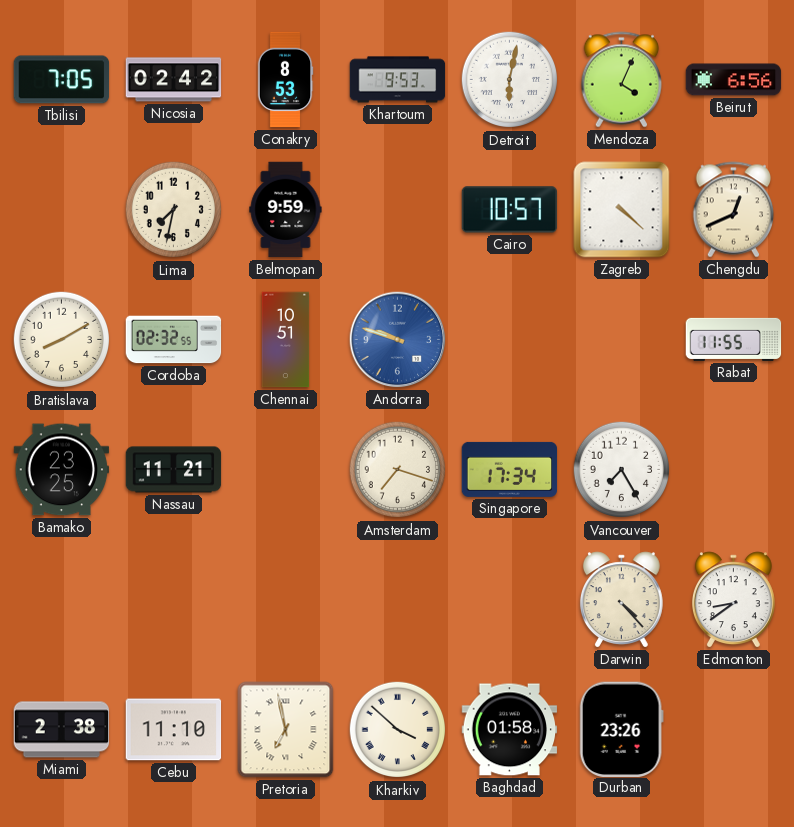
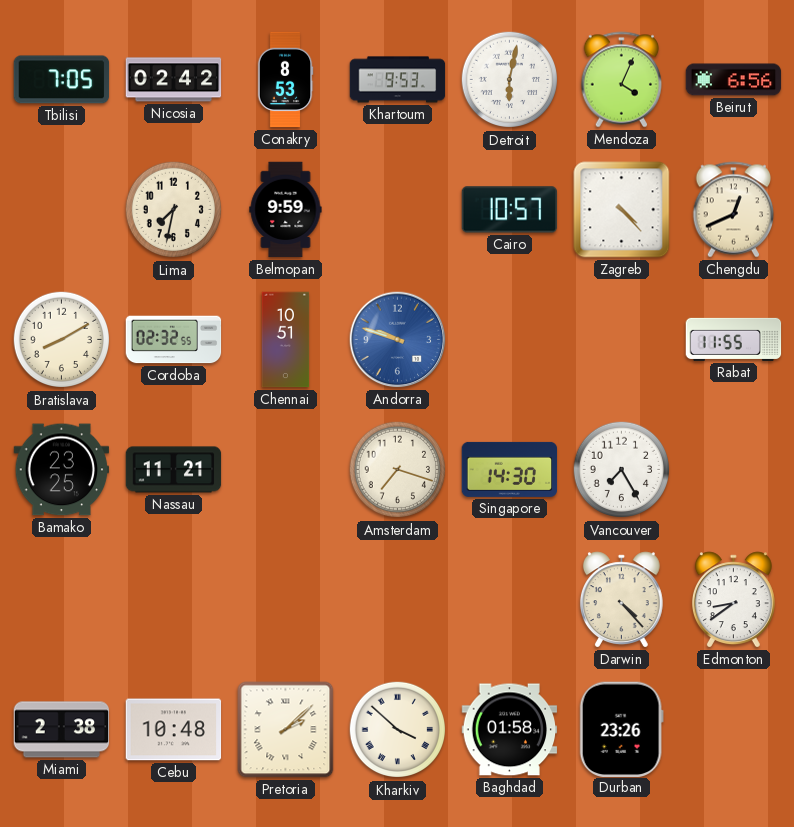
Zagreb: 4:22 -> 4:23 (622, 210)
Singapore: 17:34 -> 14:30 (510, 469)
Cebu: 11:10 -> 10:48 (174, 730)
Pretoria: 6:58 -> 2:08 (286, 730)
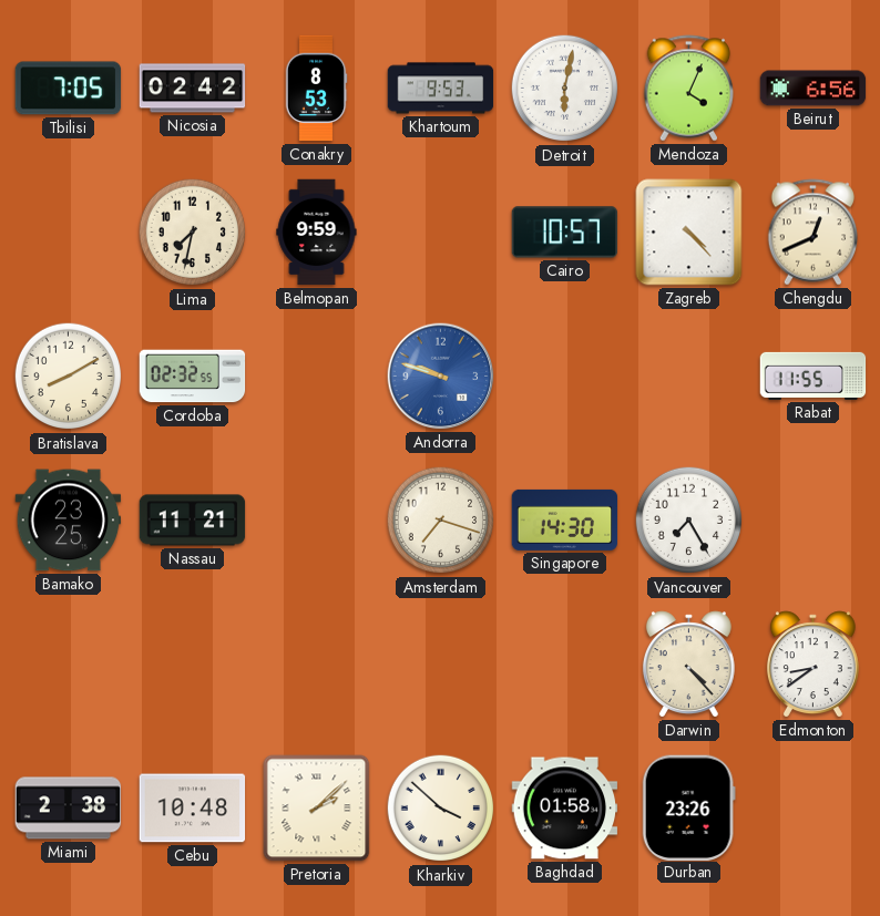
Chennai: 10:51 -> none (286, 340)
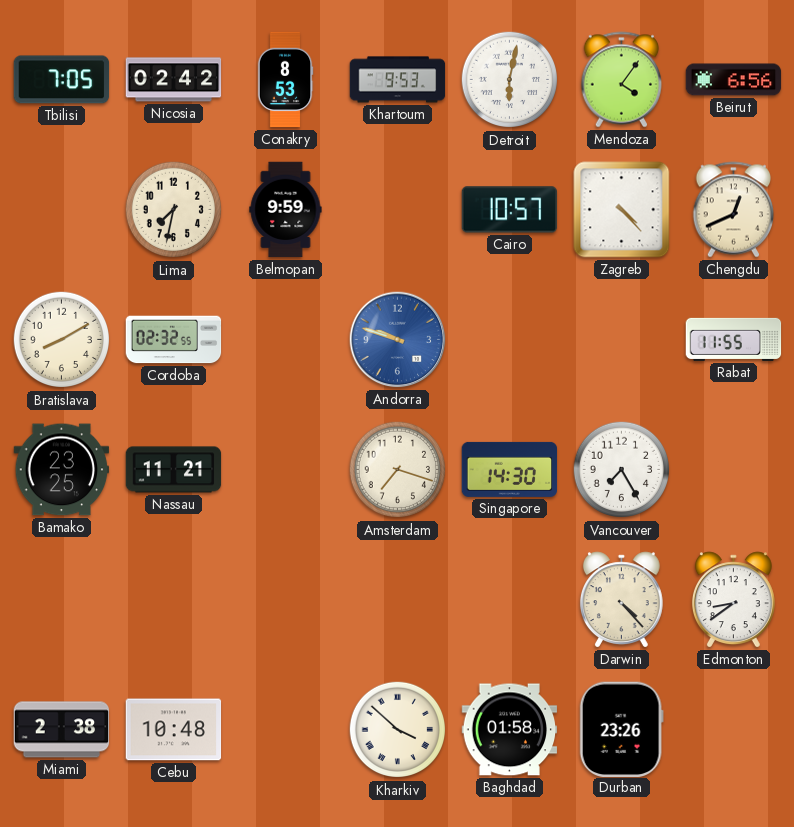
Mendoza: 4:04 -> 4:06 (621, 80)
Pretoria: 2:08 -> none (317, 809)
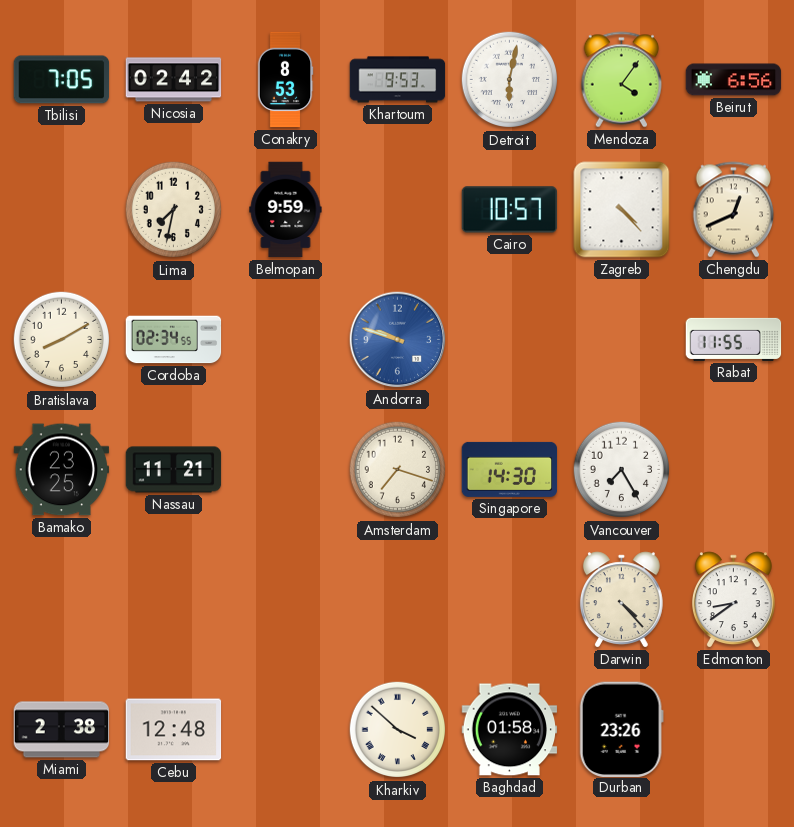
Cordoba: 02:32 -> 02:34 (174, 340)
Cebu: 10:48 -> 12:48 (174, 730)
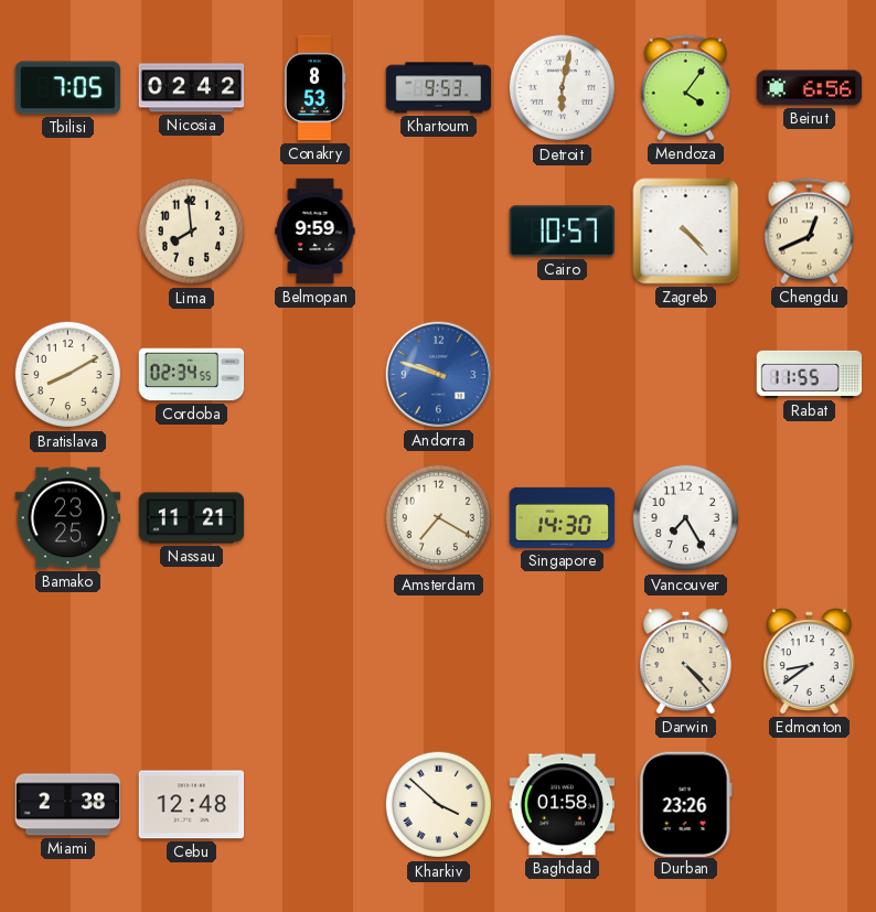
Lima: 7:32 -> 7:59 (192, 232)
Amsterdam: 7:18 -> 7:20 (439, 518)
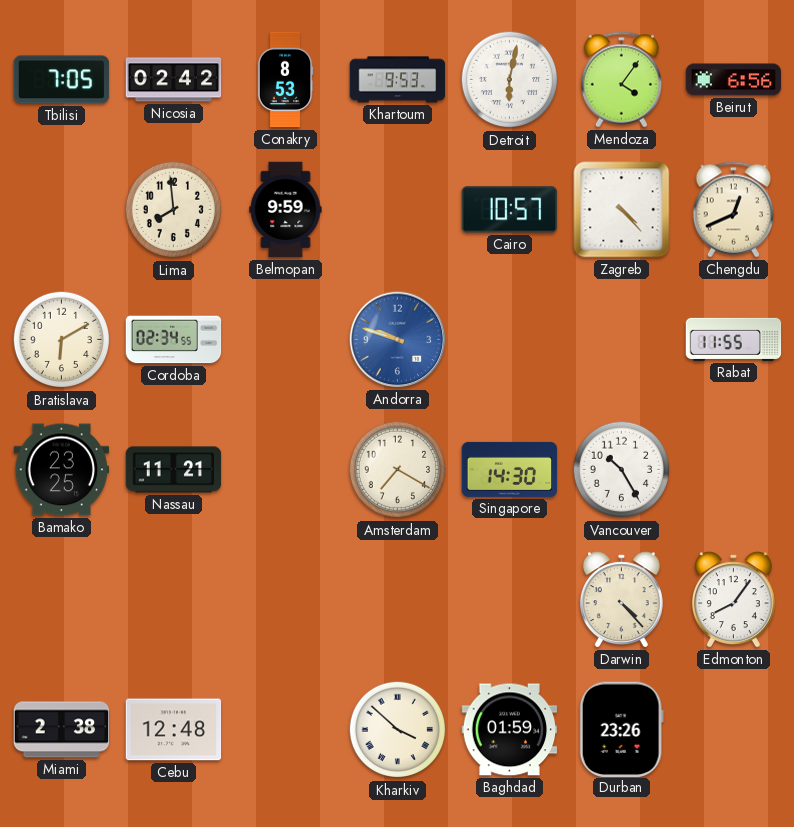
Bratislava: 8:10 -> 6:10 (62, 340)
Vancouver: 7:25 -> 10:25 (622, 470)
Edmonton: 8:39 -> 8:06 (733, 600)
Baghdad: 01:58 -> 01:59 (510, 730)
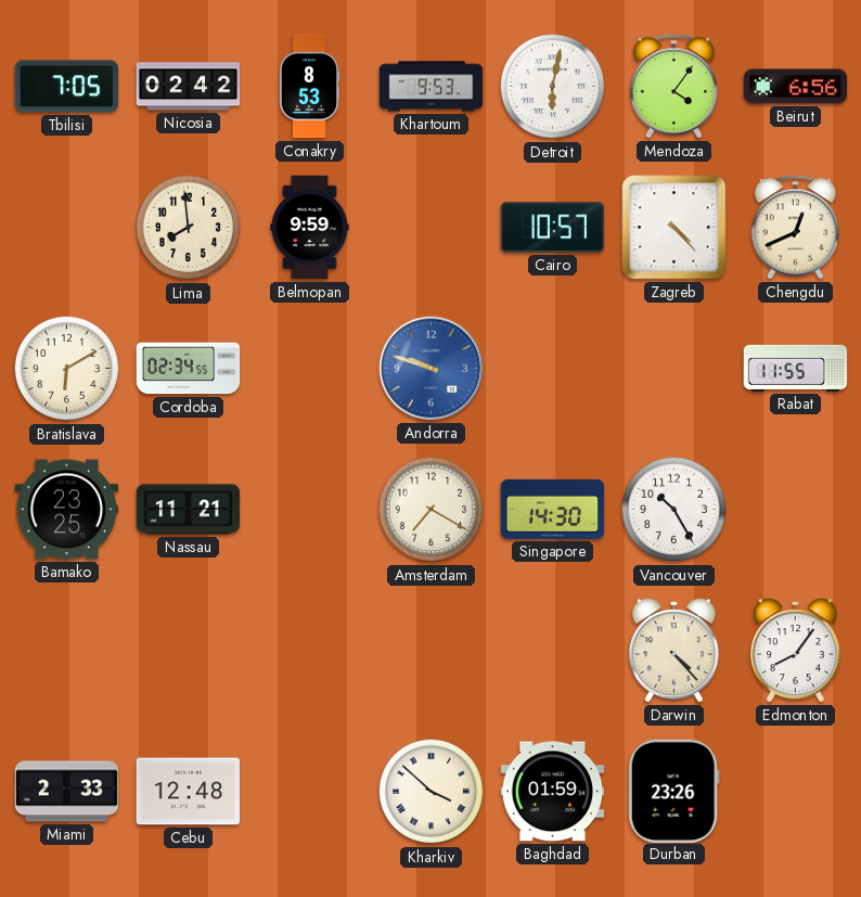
Miami: 2:38 -> 2:33 (67, 792)
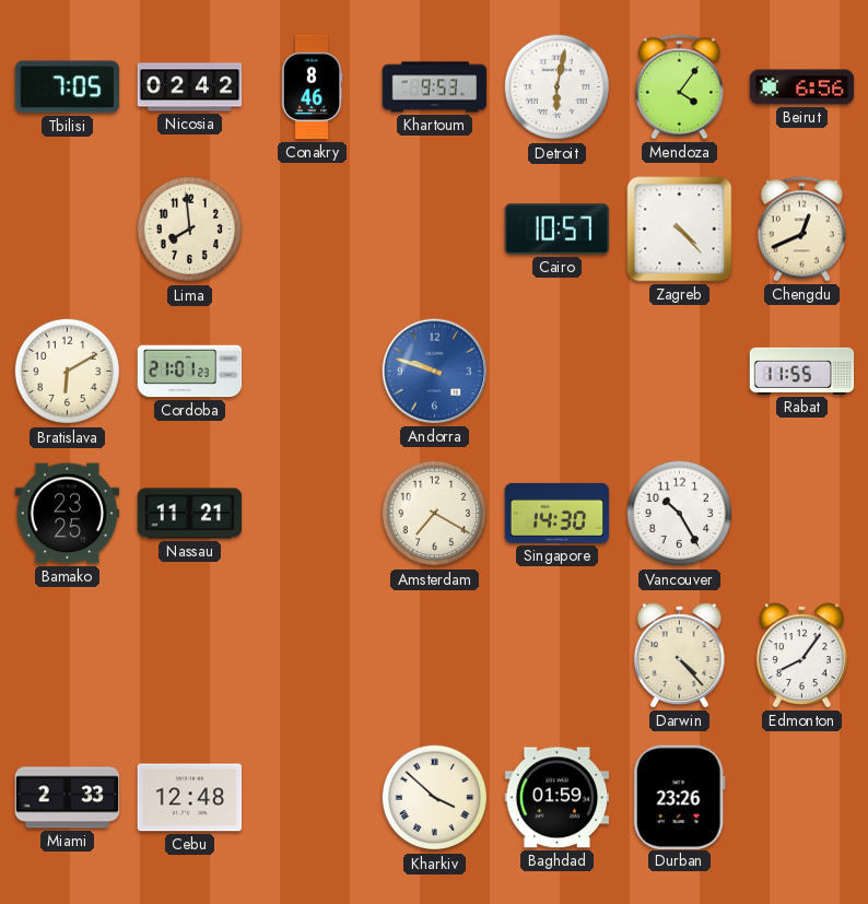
Conakry: 8:53 -> 8:46 (312, 87)
Belmopan: 9:59 -> none (310, 228)
Cordoba: 02:34 -> 21:01 (190, 372)
